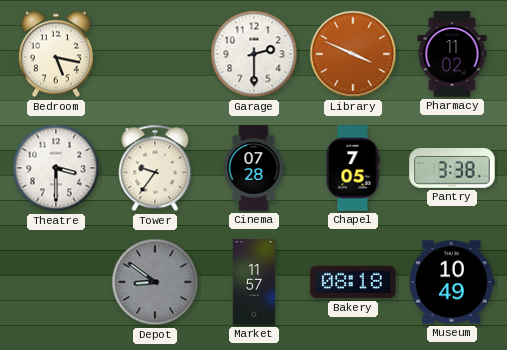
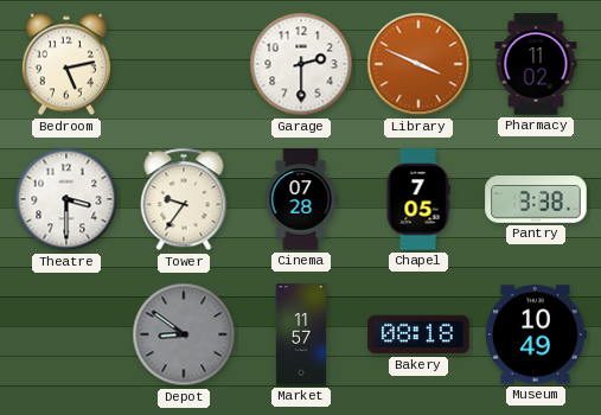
Bedroom: 5:17 -> 5:13 (66, 64)
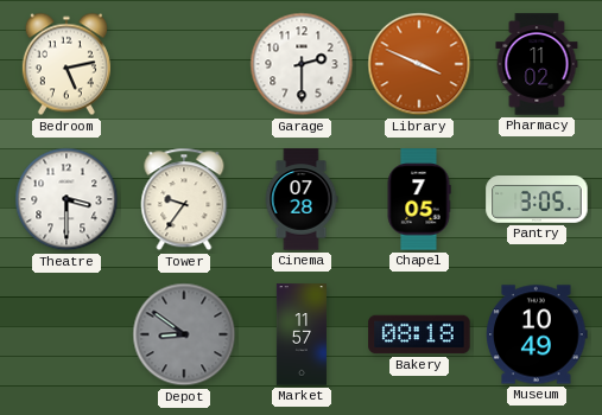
Pantry: 3:38 -> 3:05 (537, 200)
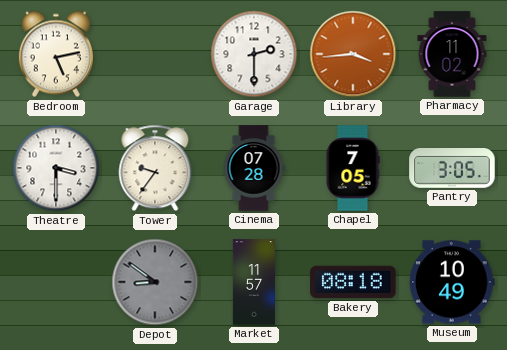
Library: 3:49 -> 3:44 (353, 54)
